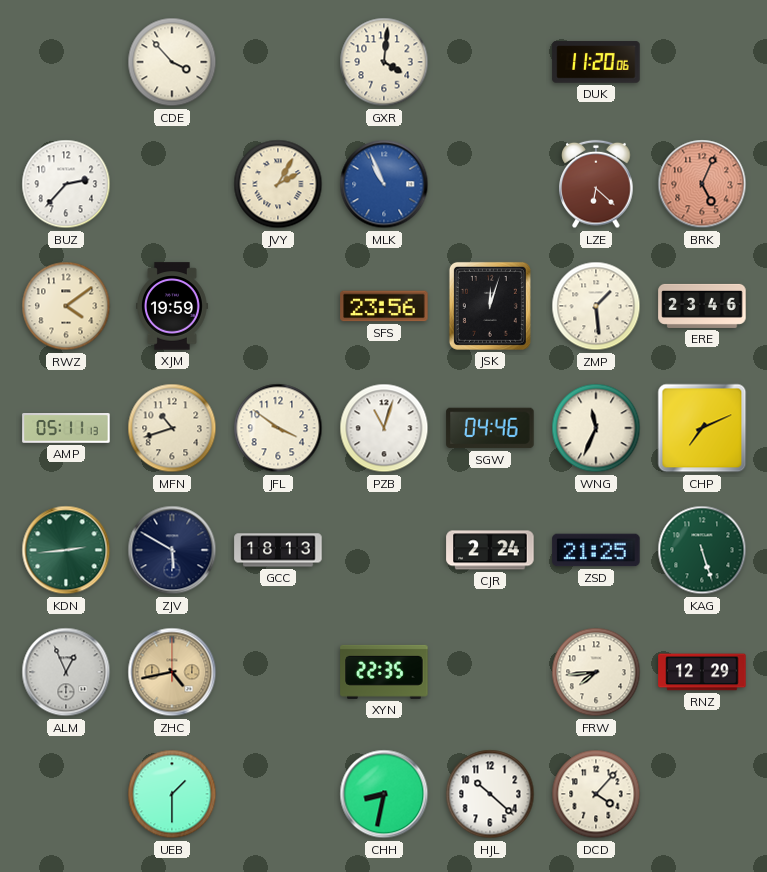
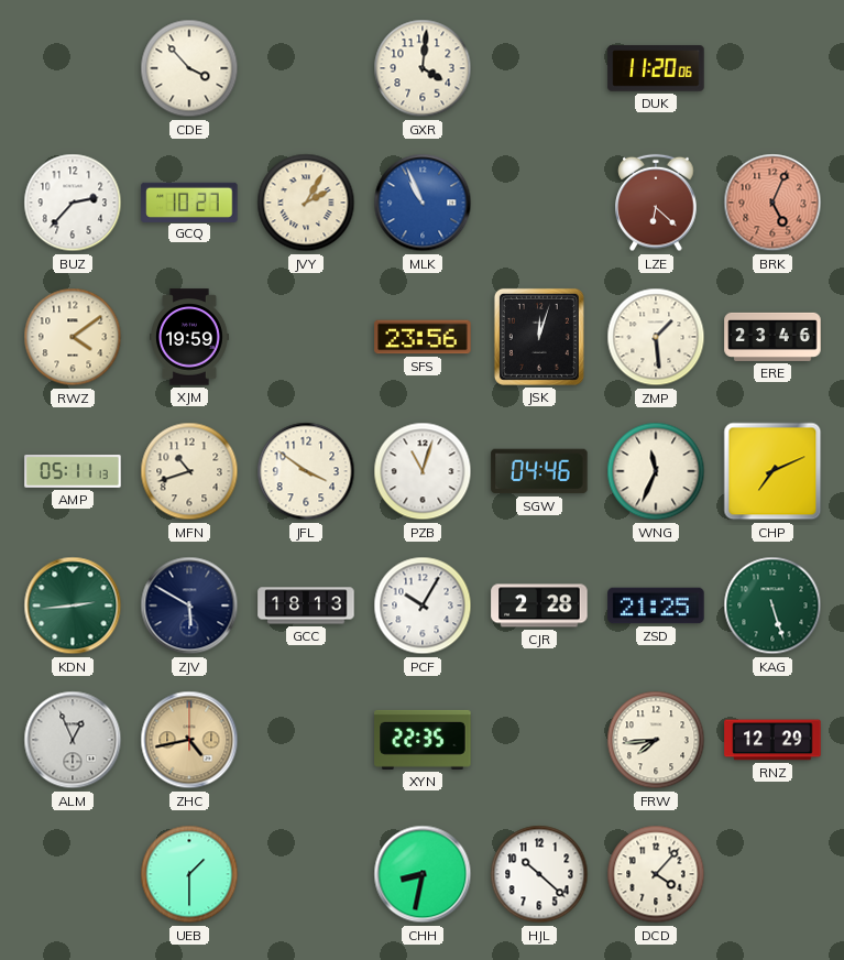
GCQ: none -> 10:27 (189, 201)
PCF: none -> 10:05 (423, 606)
CJR: 2:24 -> 2:28 (539, 606)
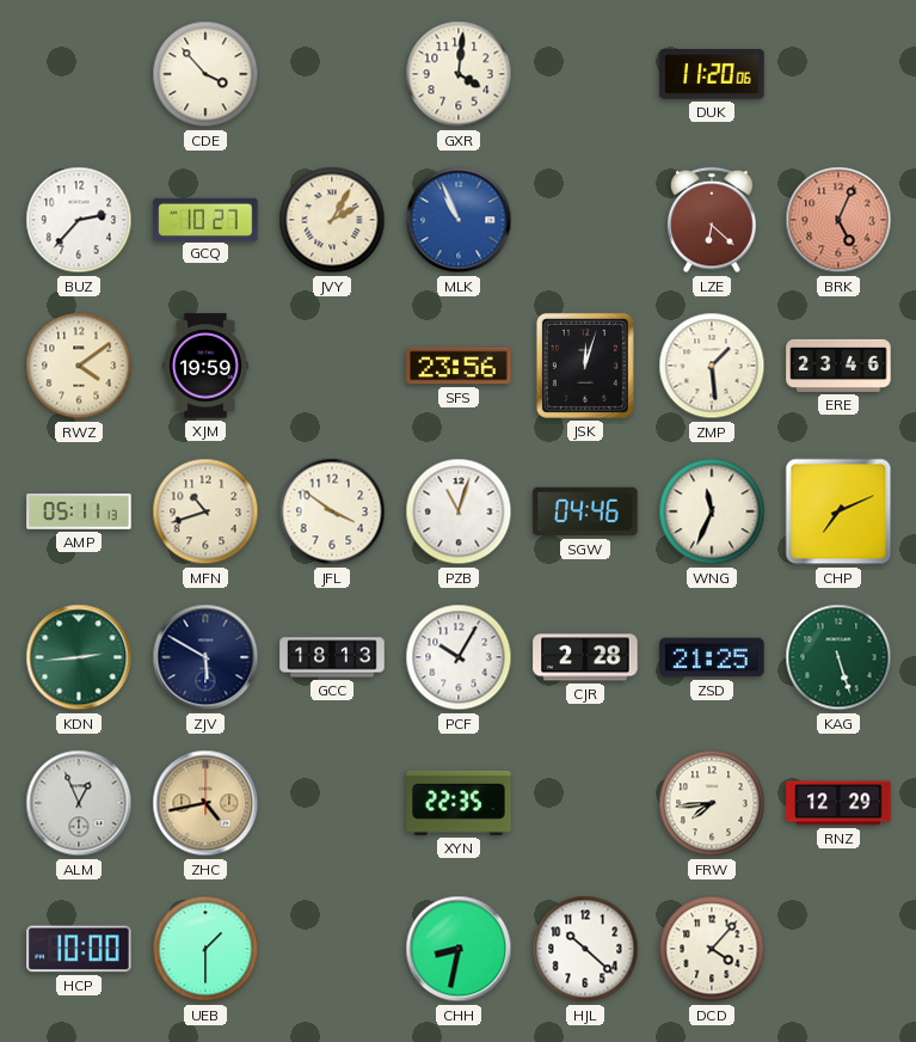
HCP: none -> 10:00 (79, 949)
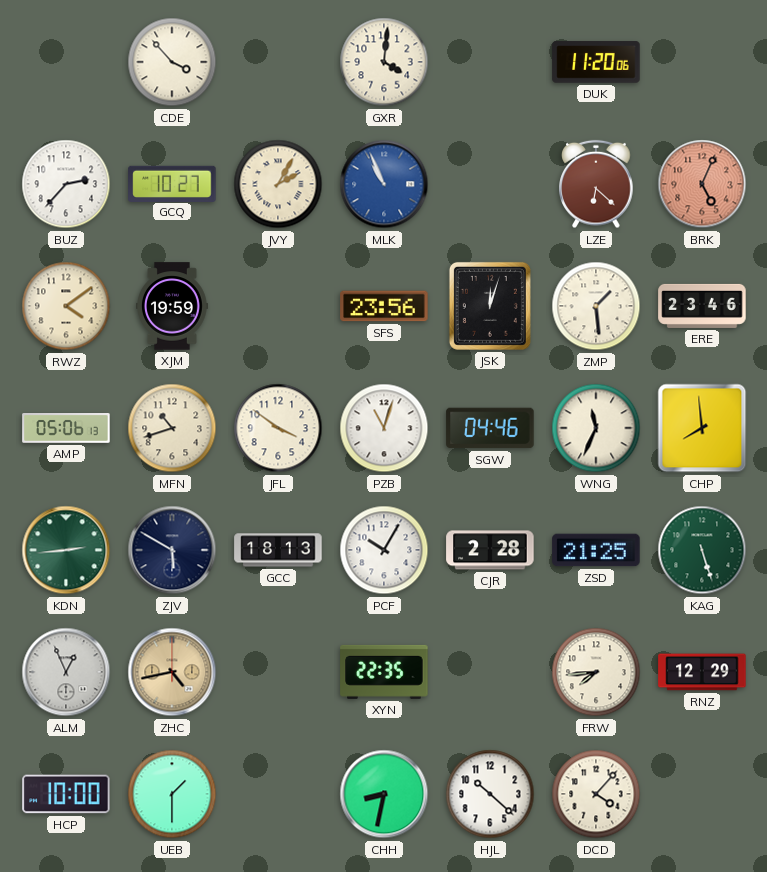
AMP: 05:11 -> 05:06 (66, 429)
CHP: 7:11 -> 7:59 (702, 428)
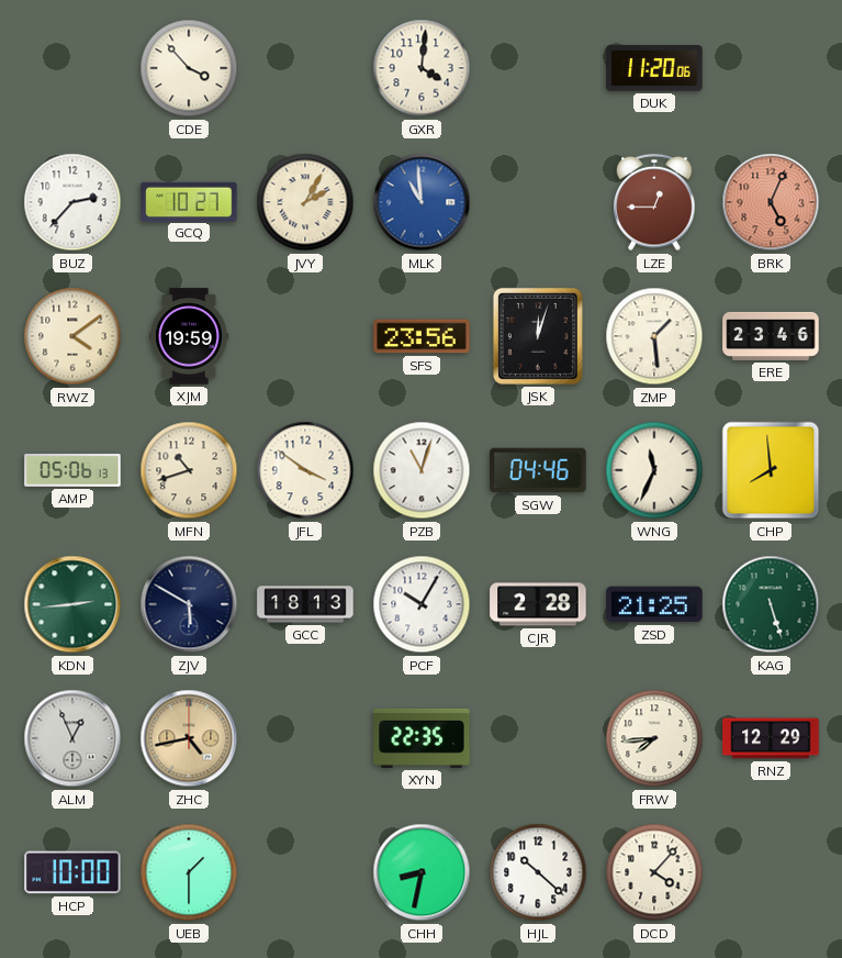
MLK: 10:56 -> 10:59 (422, 202)
LZE: 6:22 -> 12:45 (654, 202)
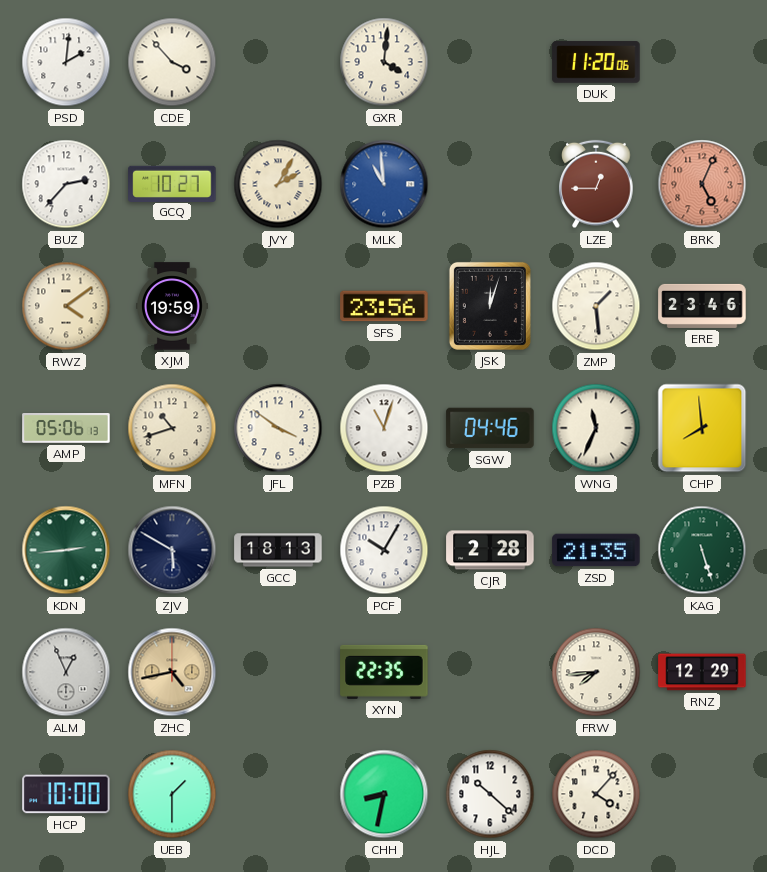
PSD: none -> 2:01 (66, 62)
ZSD: 21:25 -> 21:35 (596, 550)
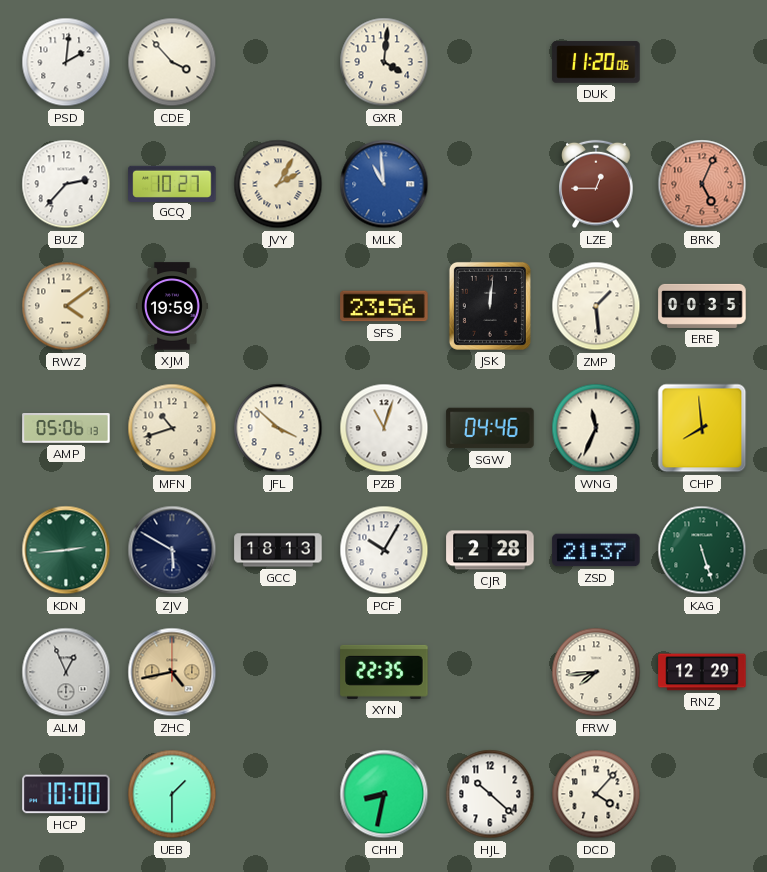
JSK: 12:03 -> 12:01 (490, 306)
ERE: 23:46 -> 00:35 (702, 306)
JFL: 3:51 -> 3:52 (278, 428)
ZSD: 21:35 -> 21:37 (596, 550)
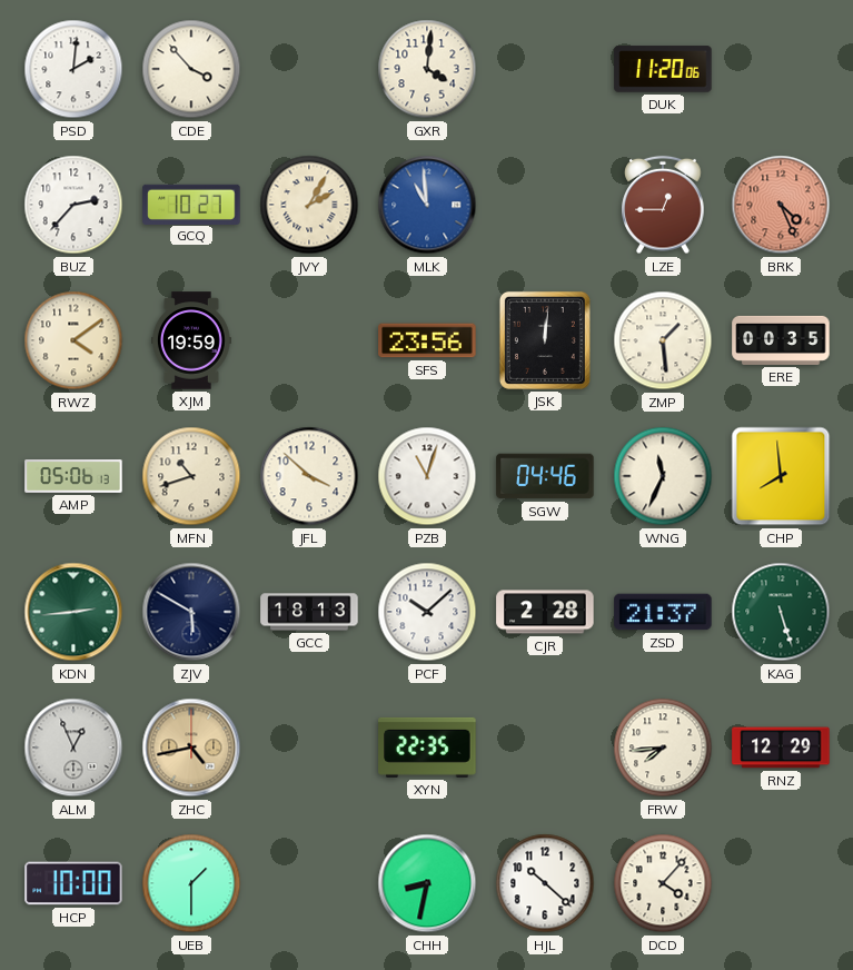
BRK: 5:04 -> 4:26 (781, 205)
PCF: 10:05 -> 10:08 (427, 612)
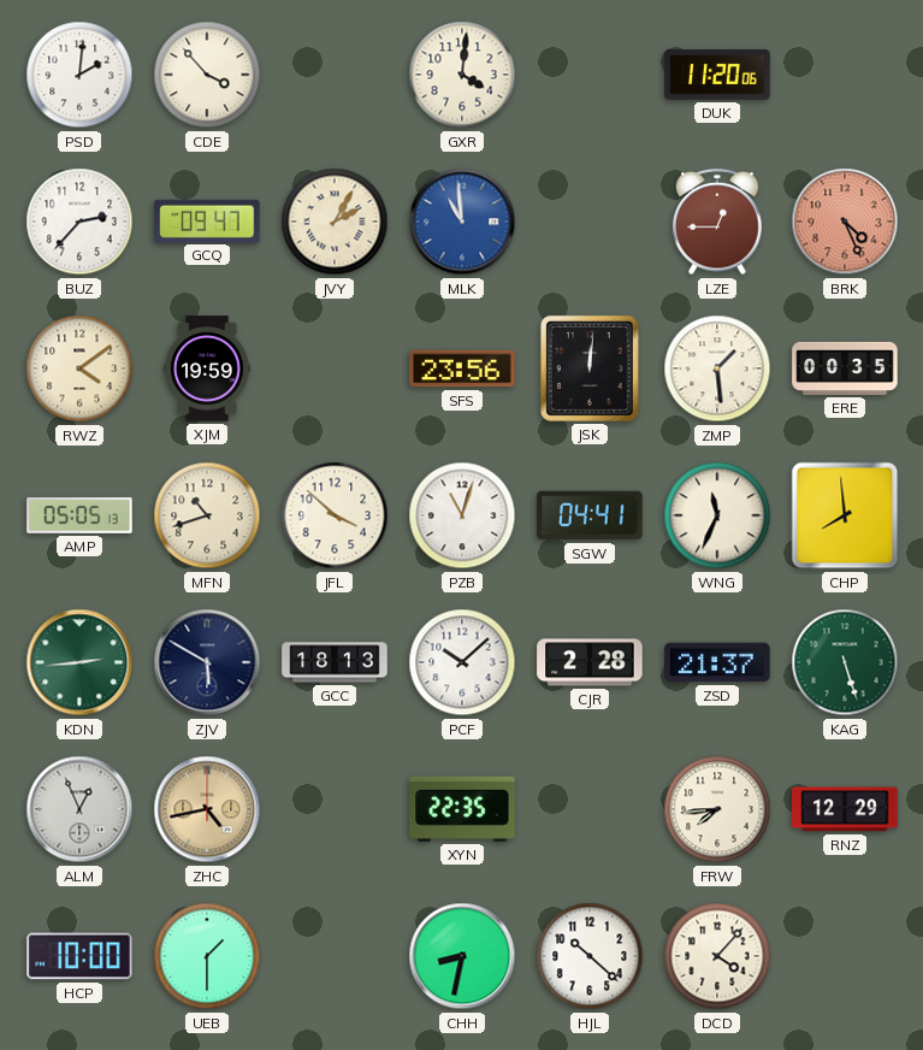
GCQ: 10:27 -> 09:47 (207, 220)
AMP: 05:06 -> 05:05 (79, 517)
SGW: 04:46 -> 04:41 (590, 515)
